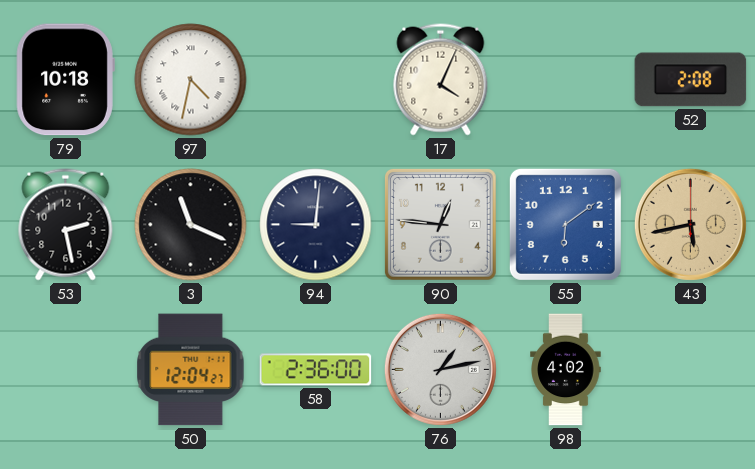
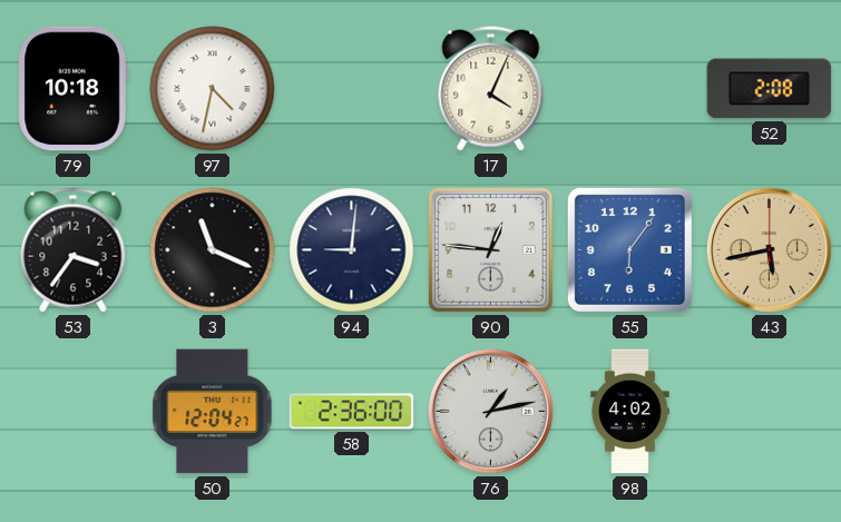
53: 2:28 -> 3:36 (74, 250)
55: 6:09 -> 6:06 (629, 249)
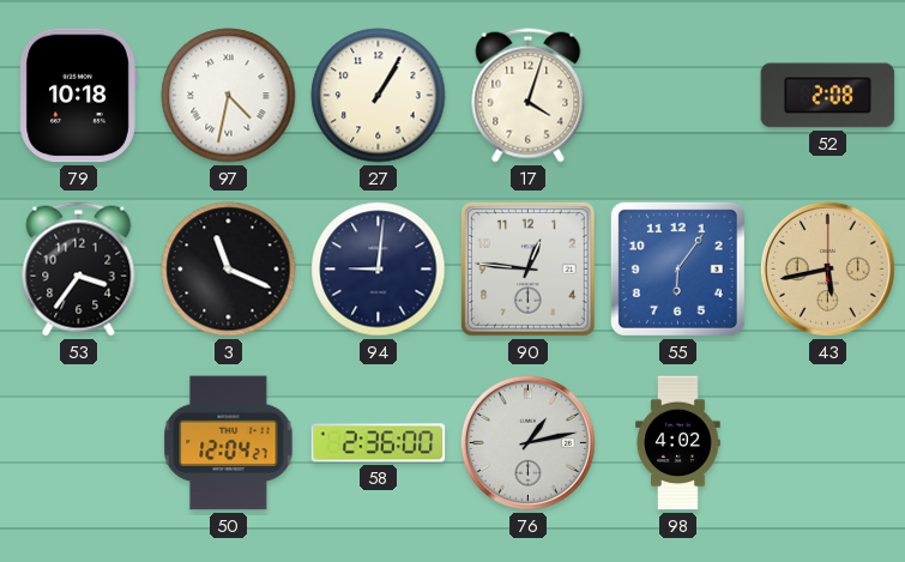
27: none -> 1:05 (379, 96)
17: 4:04 -> 4:03 (529, 96)
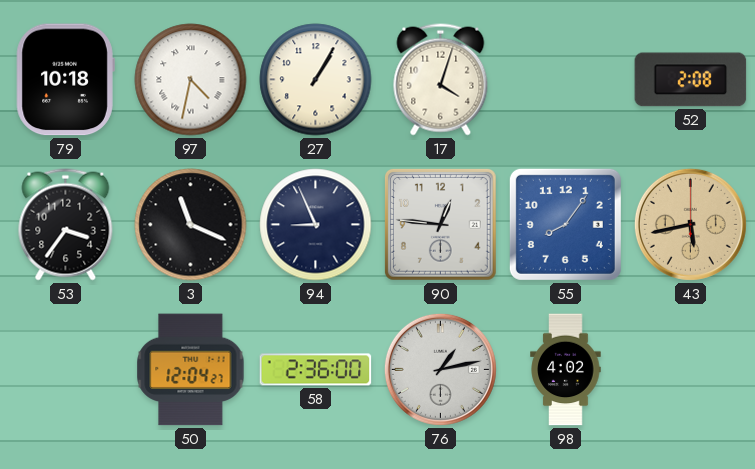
94: 9:01 -> 8:56 (316, 225)
55: 6:06 -> 8:06 (565, 224)
